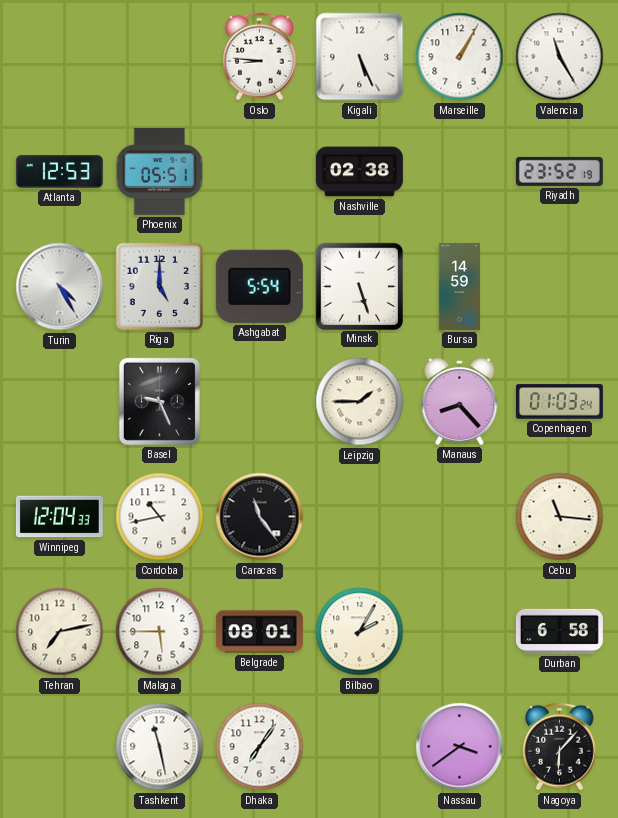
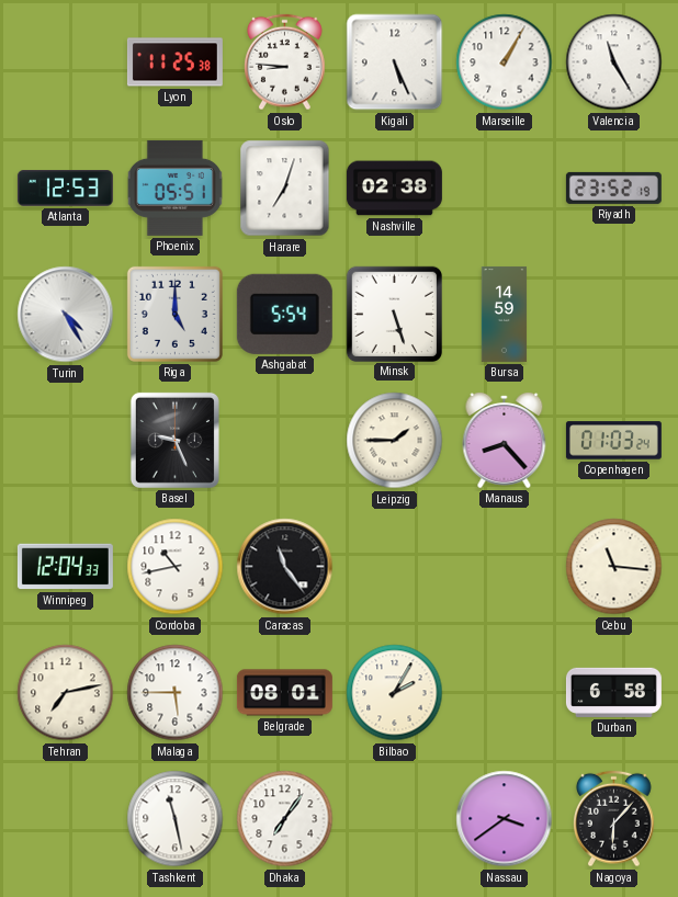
Lyon: none -> 11:25 (174, 63)
Harare: none -> 7:03 (285, 189)
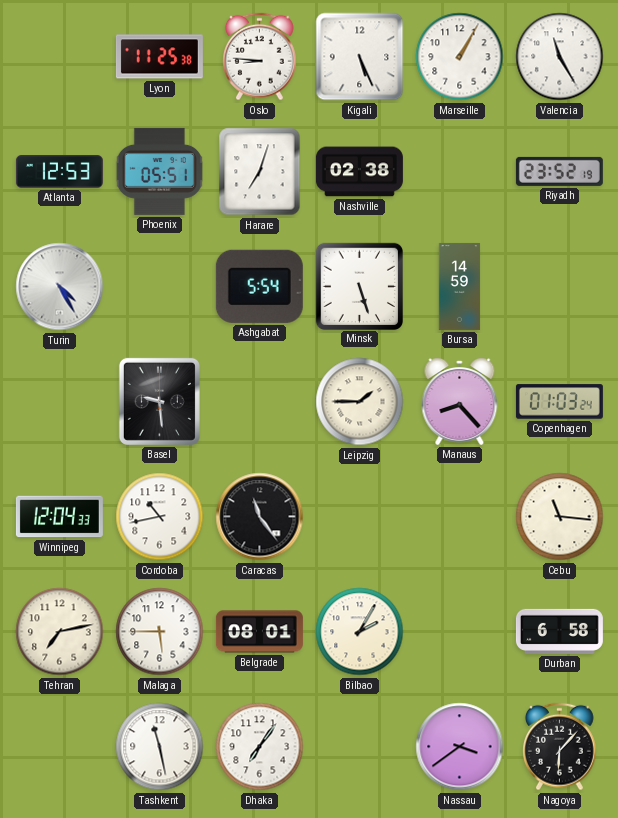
Riga: 5:00 -> none (174, 314)
Basel: 9:26 -> 9:29 (159, 401)
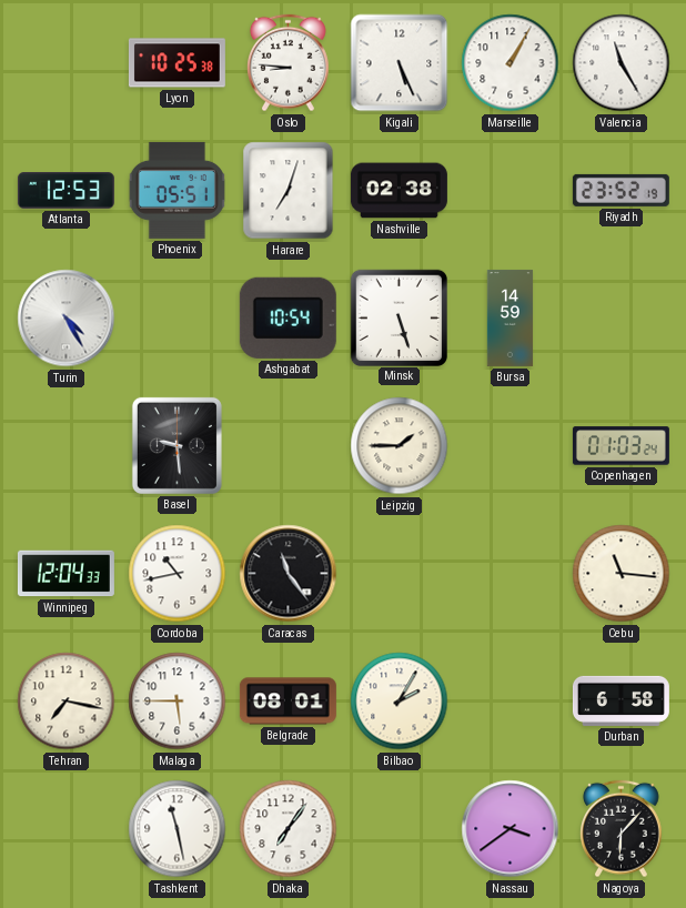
Lyon: 11:25 -> 10:25 (176, 63)
Ashgabat: 5:54 -> 10:54 (287, 317)
Manaus: 8:23 -> none (460, 402)
Tehran: 7:13 -> 7:17 (67, 702)
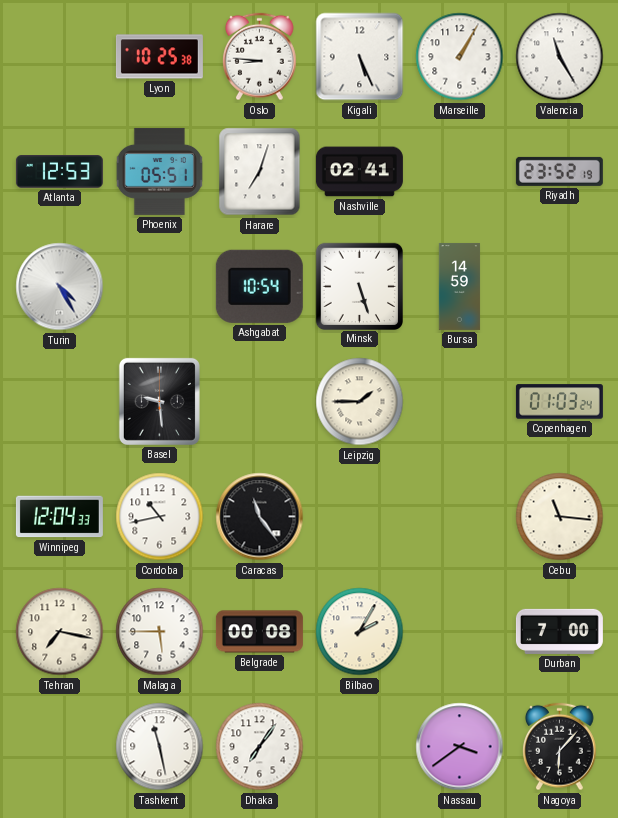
Nashville: 02:38 -> 02:41 (359, 172)
Belgrade: 08:01 -> 00:08 (259, 632)
Durban: 6:58 -> 7:00 (559, 631)
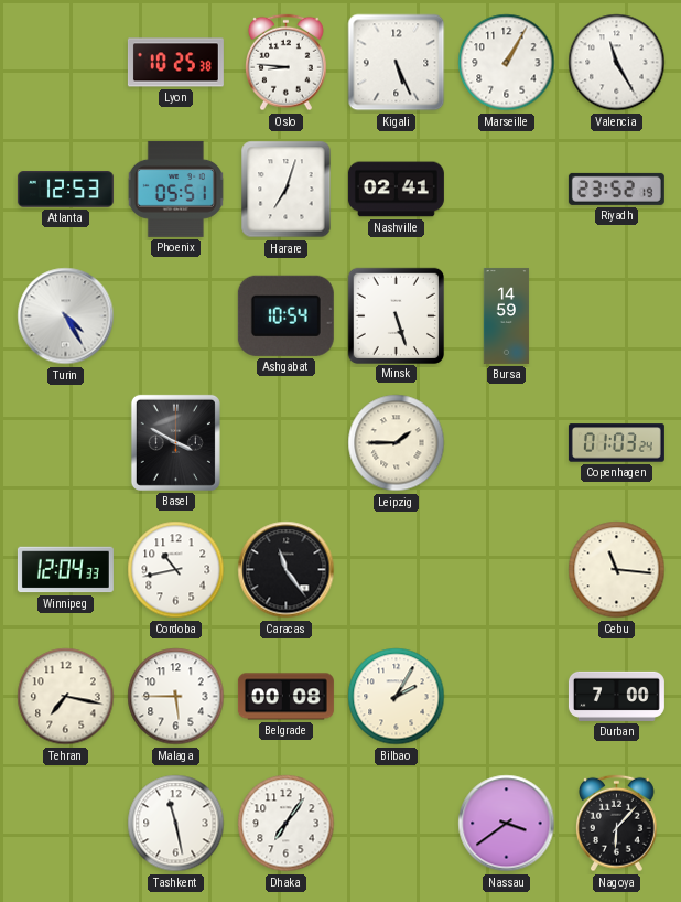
Basel: 9:29 -> 3:50 (175, 442)
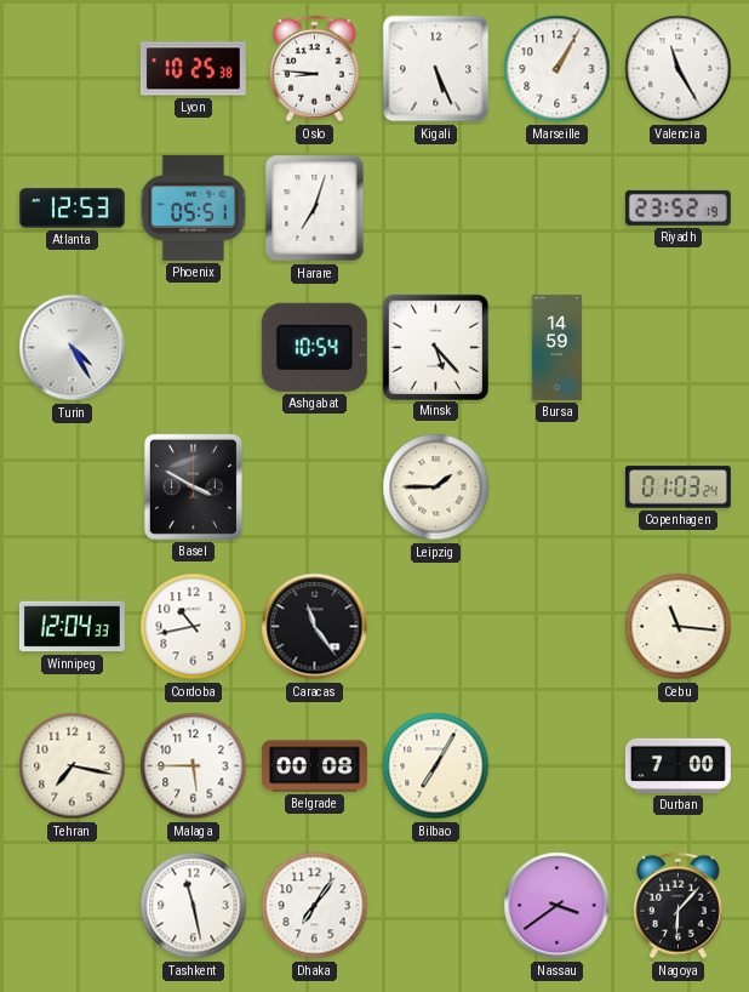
Nashville: 02:41 -> none (396, 190)
Minsk: 5:27 -> 5:23 (435, 347)
Bilbao: 2:05 -> 7:05 (436, 766)
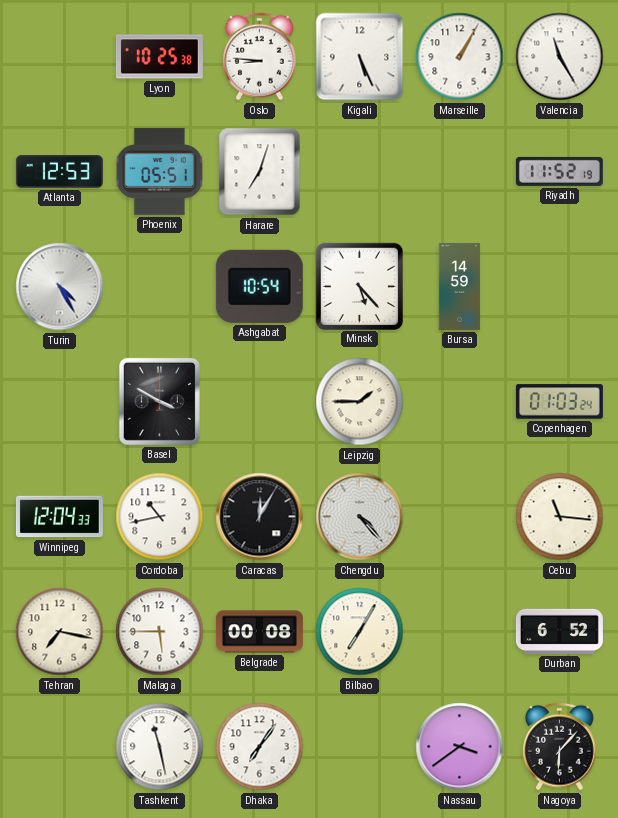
Riyadh: 23:52 -> 11:52 (559, 171)
Caracas: 11:24 -> 12:05 (260, 517)
Chengdu: none -> 4:23 (360, 517)
Durban: 7:00 -> 6:52 (559, 631)
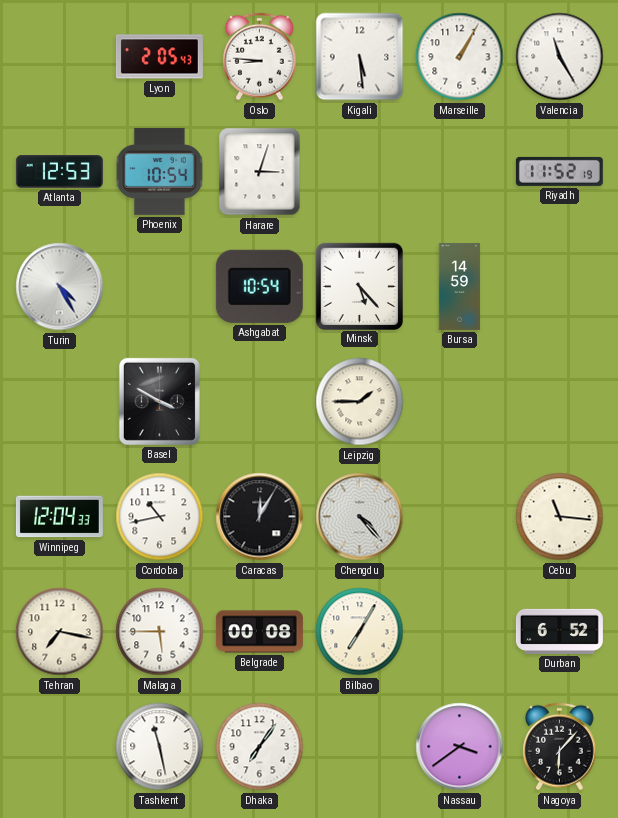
Lyon: 10:25 -> 2:05 (159, 57)
Kigali: 5:26 -> 5:29 (360, 57)
Phoenix: 05:51 -> 10:54 (159, 171)
Harare: 7:03 -> 3:03 (260, 172)
Copenhagen: 01:03 -> none (559, 402)
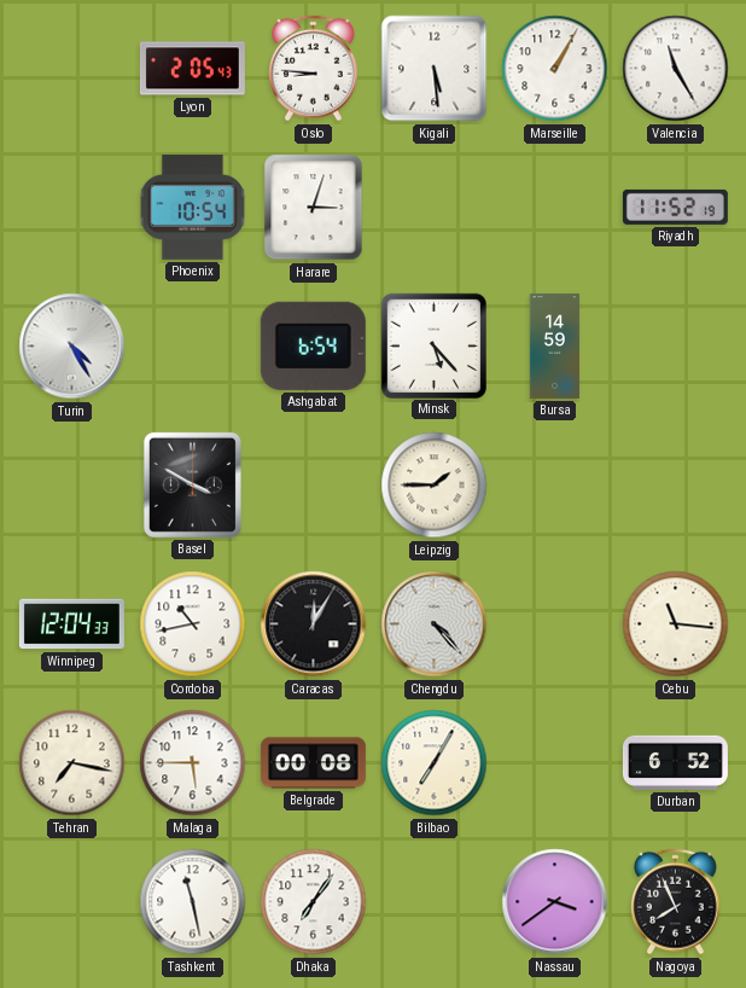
Atlanta: 12:53 -> none (59, 172)
Ashgabat: 10:54 -> 6:54 (313, 345)
Nagoya: 6:07 -> 7:56 (676, 902)
